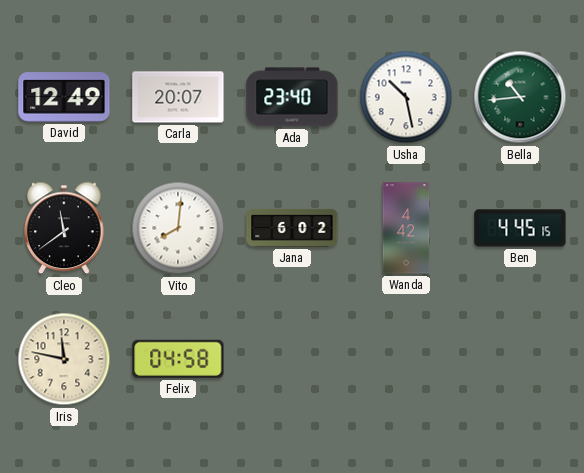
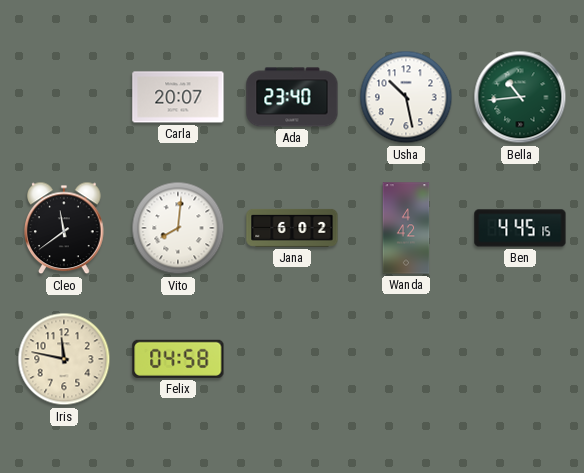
David: 12:49 -> none (64, 97)
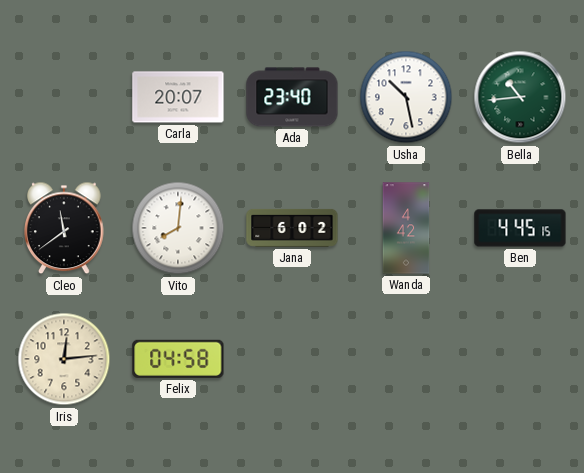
Iris: 11:47 -> 12:14 (64, 359)
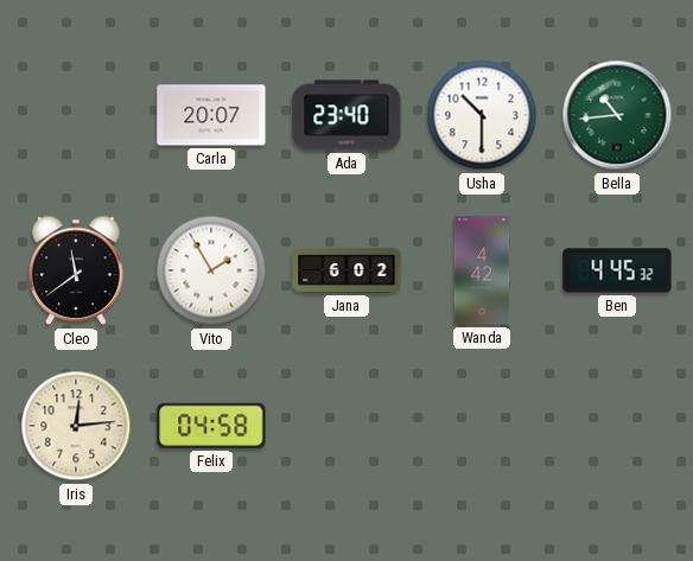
Usha: 10:28 -> 10:30 (482, 115)
Vito: 8:01 -> 1:55 (211, 270)
Ben: 4:45:15 -> 4:45:32 (617, 270)
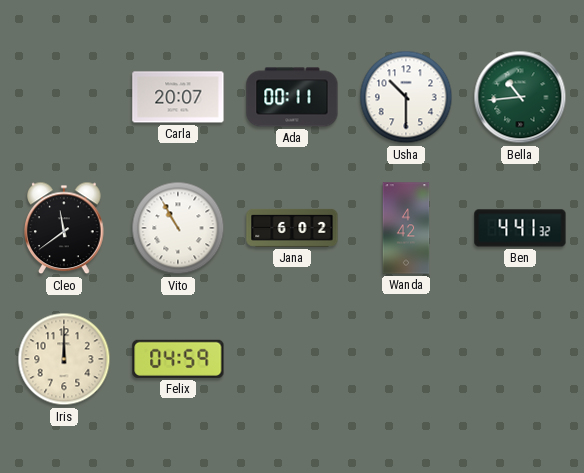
Ada: 23:40 -> 00:11 (292, 97)
Vito: 1:55 -> 10:55 (178, 228)
Ben: 4:45 -> 4:41 (520, 228)
Iris: 12:14 -> 12:00 (64, 359)
Felix: 04:58 -> 04:59 (178, 359)
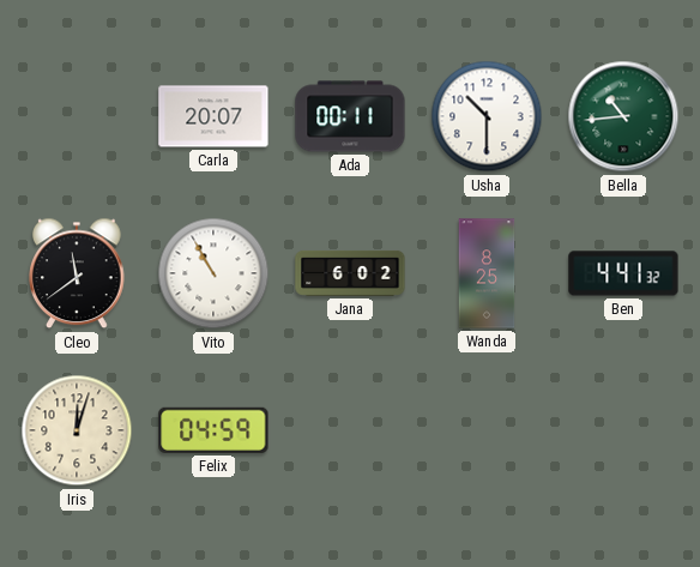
Wanda: 4:42 -> 8:25 (487, 273)
Iris: 12:00 -> 12:03 (77, 430)
